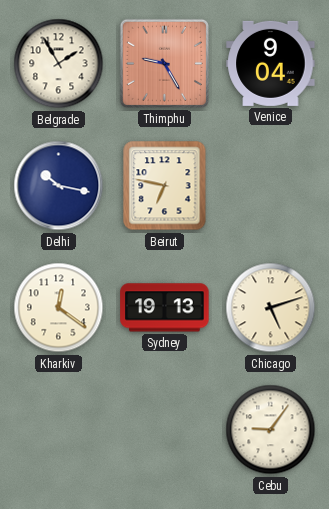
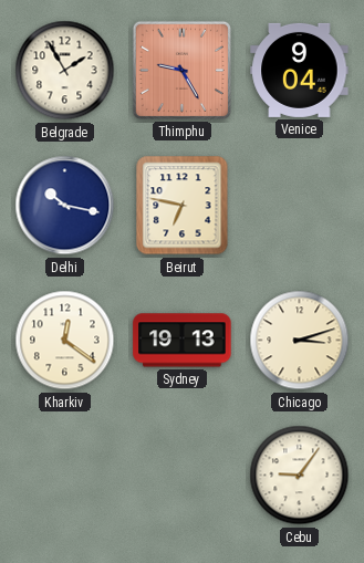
Chicago: 5:12 -> 3:12 (300, 341)
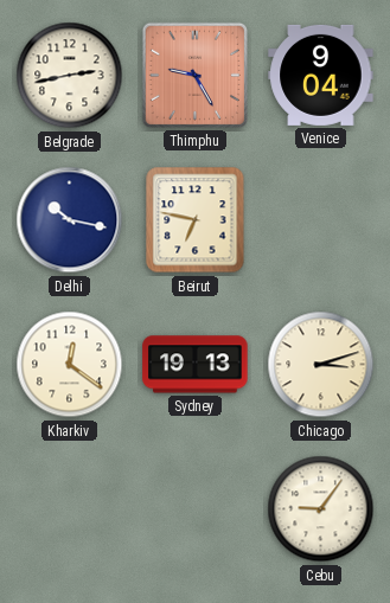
Belgrade: 1:55 -> 2:43 (70, 76)
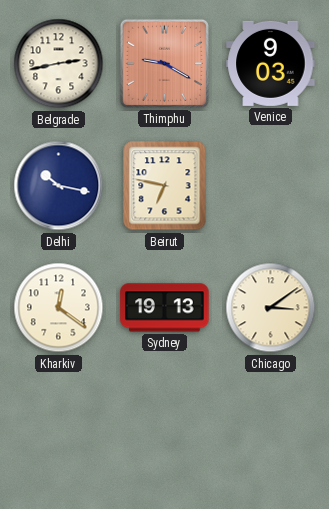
Thimphu: 9:25 -> 9:20 (164, 63)
Venice: 9:04 -> 9:03 (271, 63)
Chicago: 3:12 -> 3:09 (271, 308)
Cebu: 9:06 -> none (321, 509)
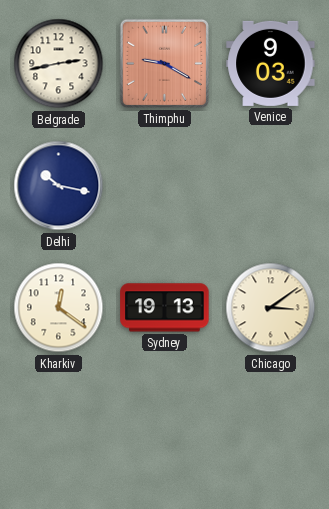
Beirut: 6:47 -> none (165, 186)
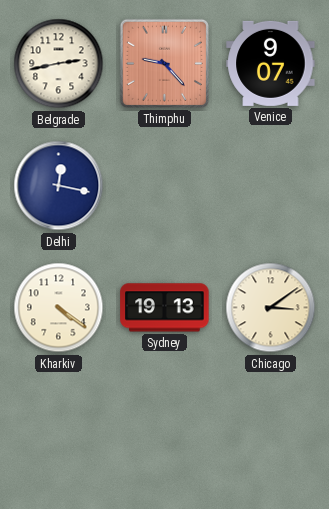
Thimphu: 9:20 -> 9:23 (164, 63)
Venice: 9:03 -> 9:07 (271, 63)
Delhi: 10:17 -> 12:17 (59, 186)
Kharkiv: 12:21 -> 4:21 (59, 308)
